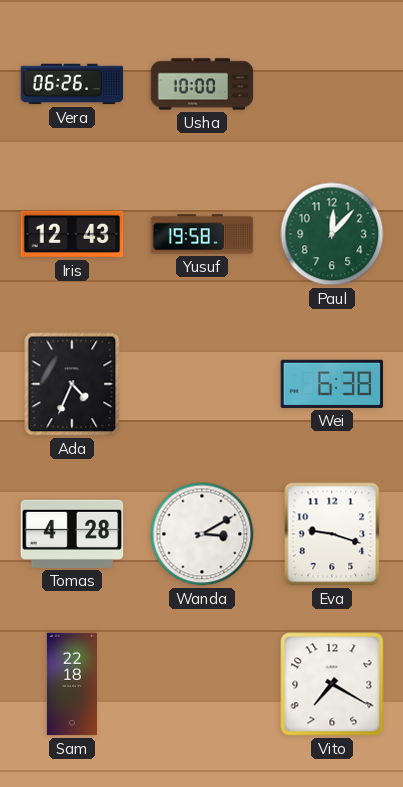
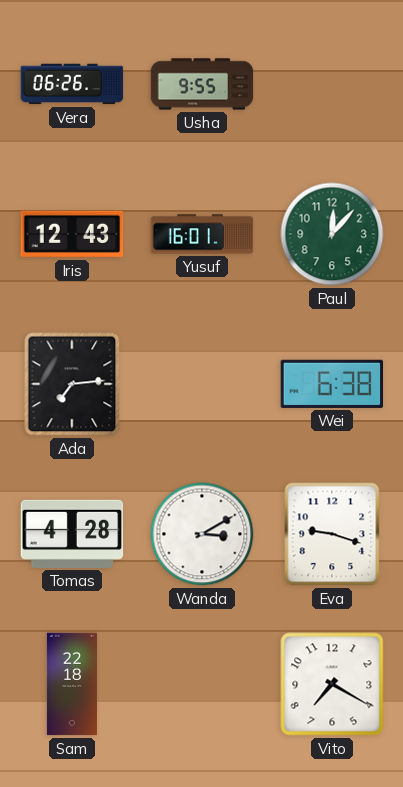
Usha: 10:00 -> 9:55 (202, 84)
Yusuf: 19:58 -> 16:01 (202, 234)
Ada: 4:34 -> 7:14 (72, 384)
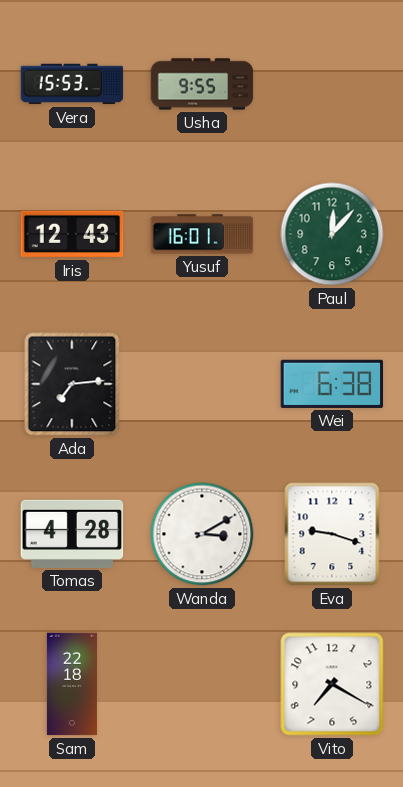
Vera: 06:26 -> 15:53 (72, 84)
